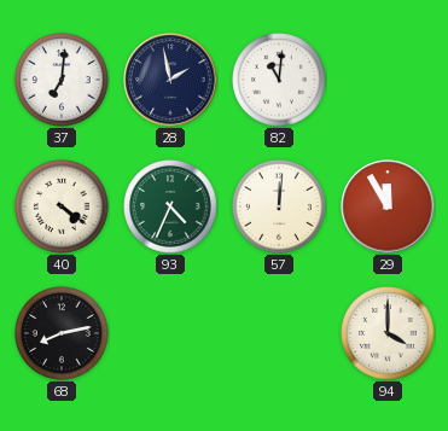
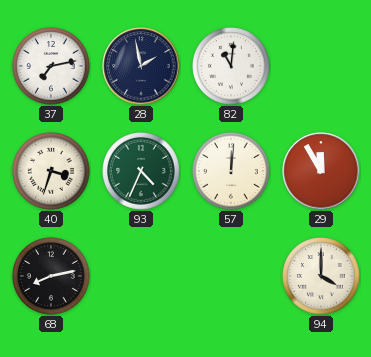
37: 7:01 -> 7:13 (51, 66)
40: 4:21 -> 3:33 (51, 171)
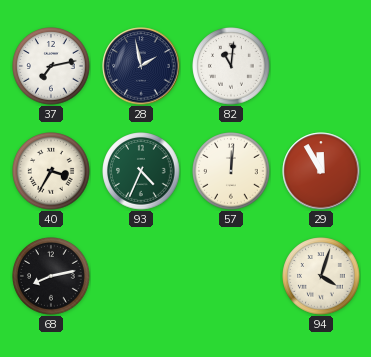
40: 3:33 -> 3:35 (51, 171)
94: 4:00 -> 4:03 (321, 276)
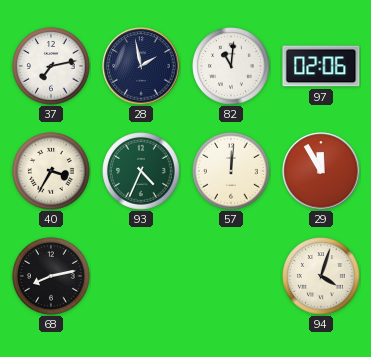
97: none -> 02:06 (321, 66)
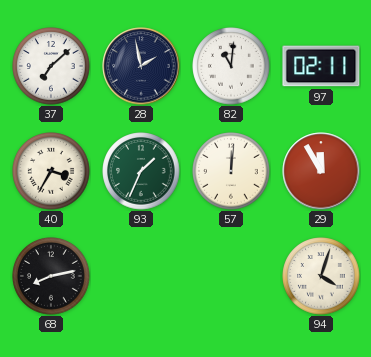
37: 7:13 -> 7:08 (51, 66)
97: 02:06 -> 02:11 (321, 66)
93: 4:34 -> 1:34 (141, 171)
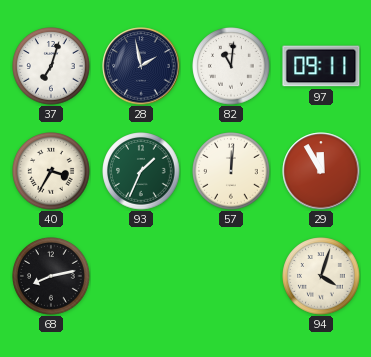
37: 7:08 -> 7:03 (51, 66)
97: 02:11 -> 09:11 (321, 66)
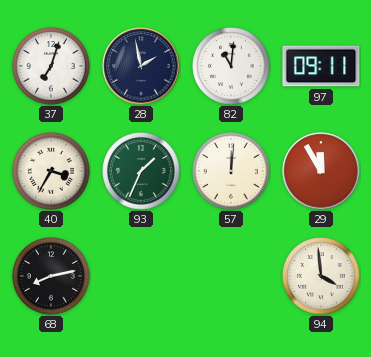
94: 4:03 -> 3:59 (321, 276)
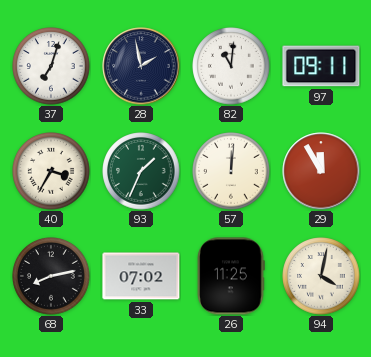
33: none -> 07:02 (141, 276)
26: none -> 11:25 (231, 276)
94: 3:59 -> 4:02 (321, 276)
